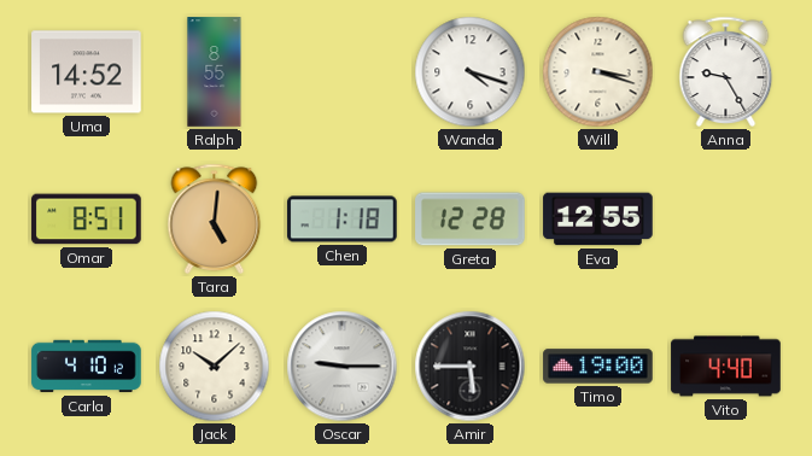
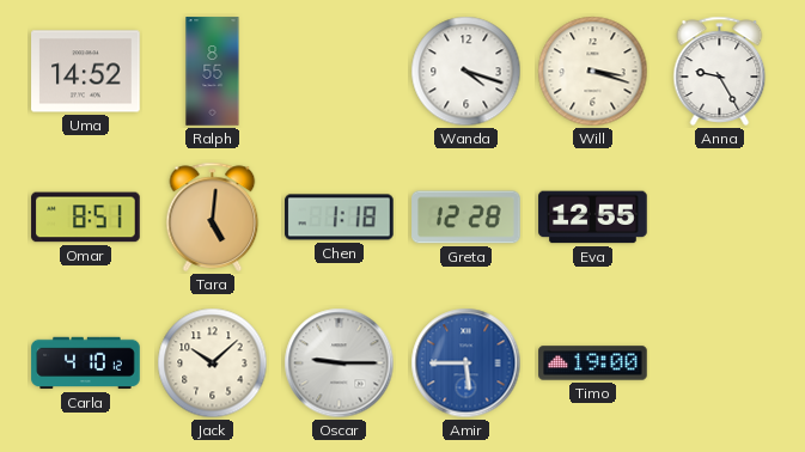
Amir dial: black -> blue (466, 364)
Vito: 4:40 -> none (726, 367)
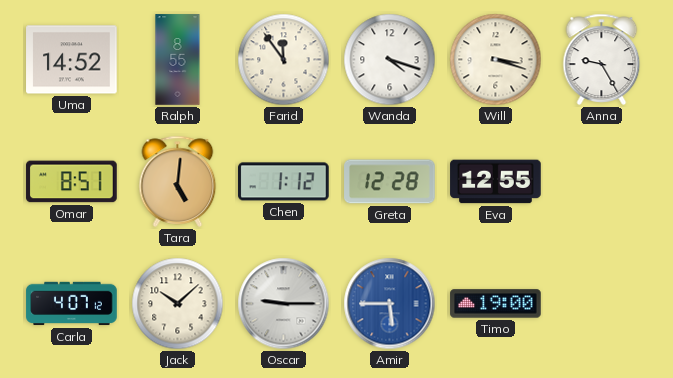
Farid: none -> 11:54 (284, 60)
Chen: 1:18 -> 1:12 (284, 182)
Carla: 4:10 -> 4:07 (72, 304)
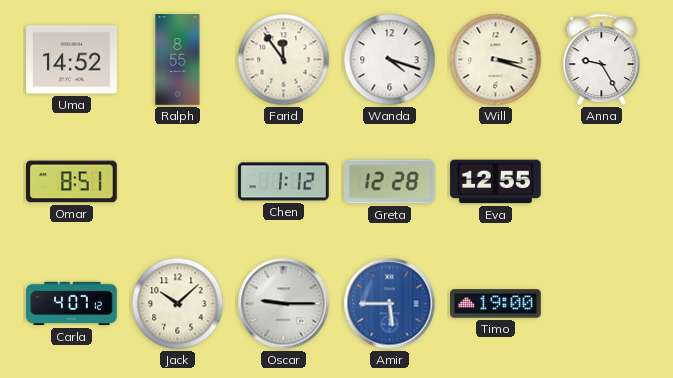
Tara: 5:01 -> none (178, 181)
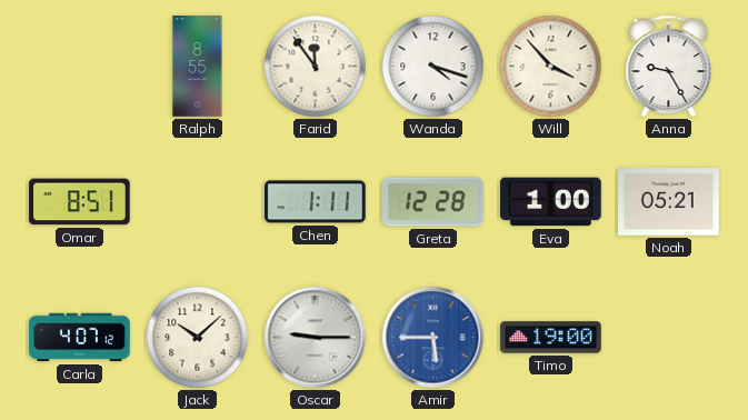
Uma: 14:52 -> none (72, 60)
Will: 3:18 -> 3:53 (551, 67)
Chen: 1:12 -> 1:11 (316, 202)
Eva: 12:55 -> 1:00 (551, 202)
Noah: none -> 05:21 (669, 202)
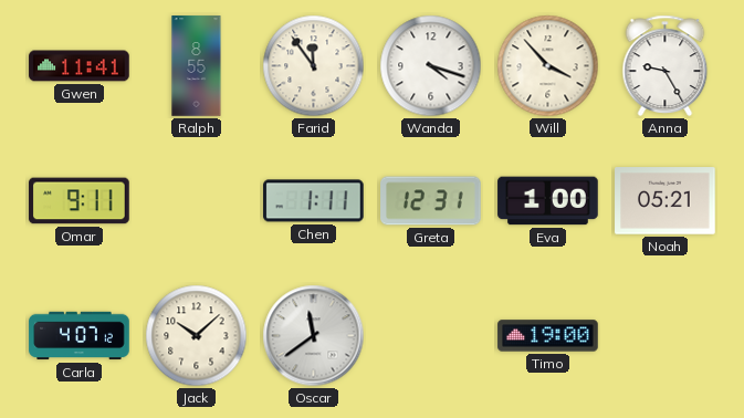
Gwen: none -> 11:41 (80, 66)
Omar: 8:51 -> 9:11 (80, 201)
Greta: 12:28 -> 12:31 (431, 201)
Oscar: 9:15 -> 11:39 (314, 336)
Amir: 5:45 -> none (433, 338)
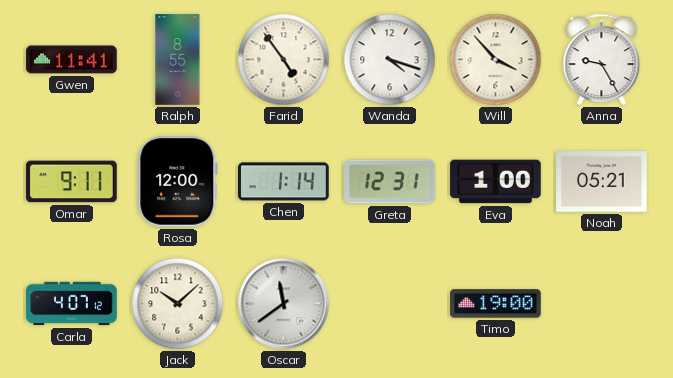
Farid: 11:54 -> 4:54 (284, 60)
Rosa: none -> 12:00 (178, 182)
Chen: 1:11 -> 1:14 (284, 182)
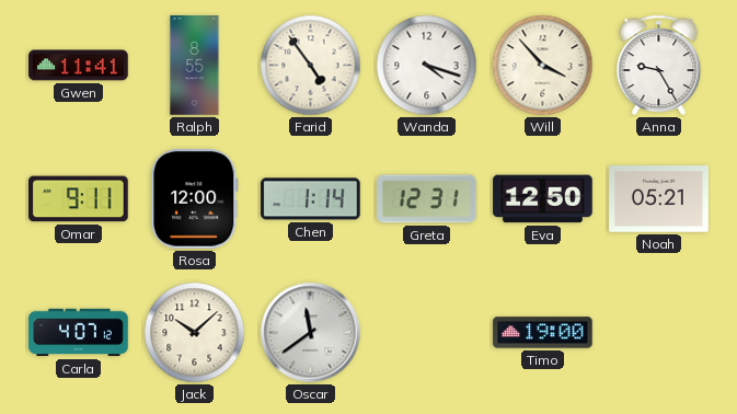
Eva: 1:00 -> 12:50 (543, 199)
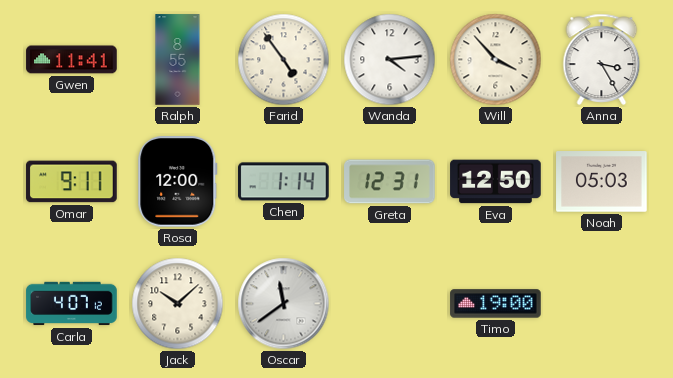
Wanda: 4:18 -> 4:14 (390, 60)
Anna: 9:25 -> 3:25 (602, 59)
Noah: 05:21 -> 05:03 (602, 182)
